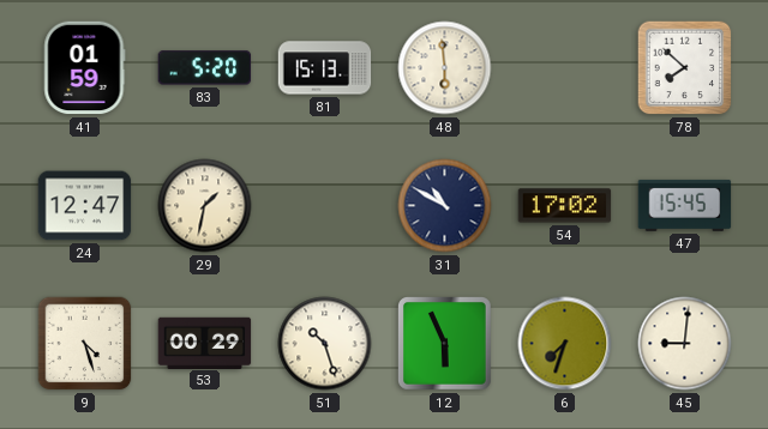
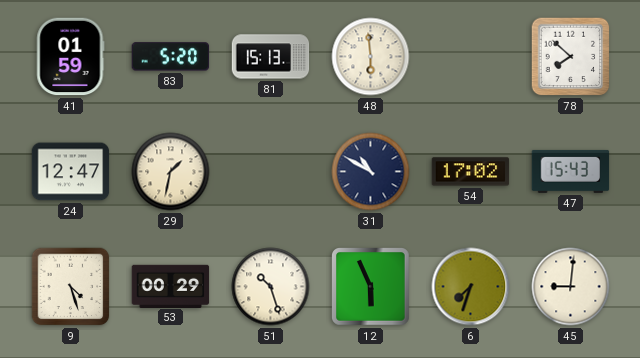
47: 15:45 -> 15:43 (571, 171)
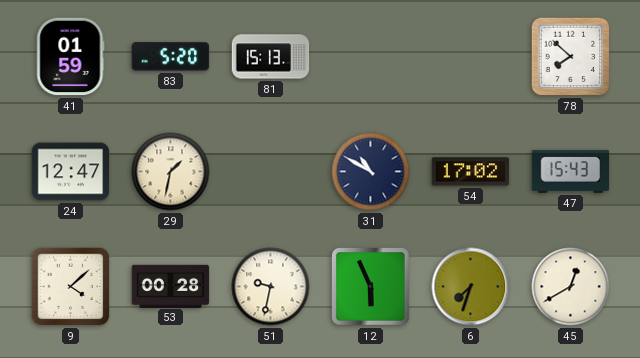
48: 5:59 -> none (371, 57)
9: 4:27 -> 4:08 (71, 287)
53: 00:29 -> 00:28 (171, 286)
51: 10:27 -> 9:32 (271, 287)
45: 9:01 -> 12:40 (571, 287)
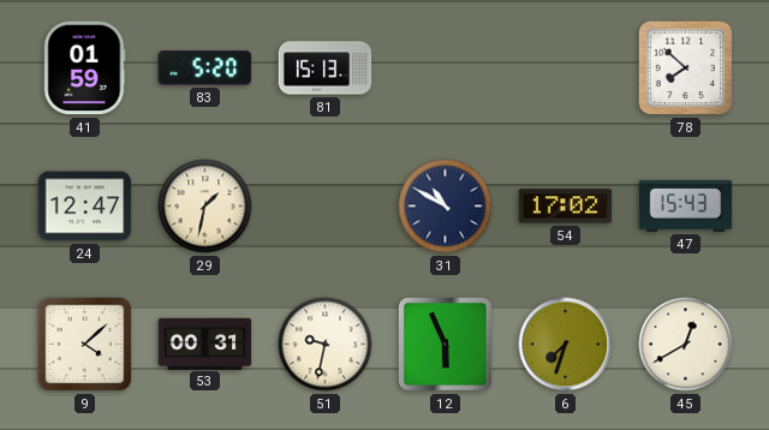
53: 00:28 -> 00:31 (205, 344)
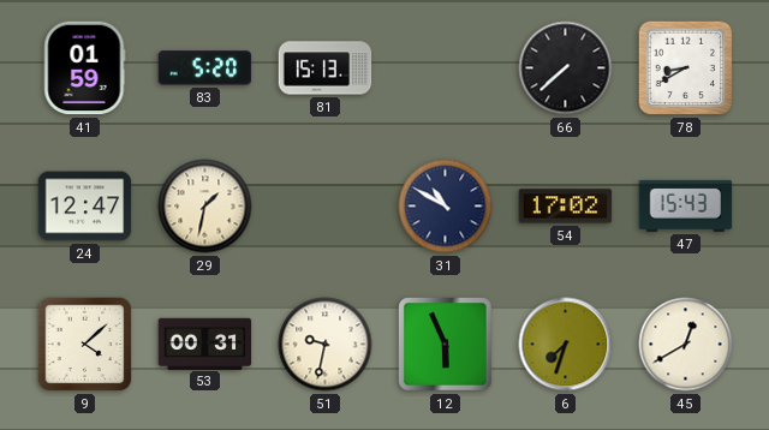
66: none -> 7:38 (566, 68)
78: 7:52 -> 8:40 (686, 68)
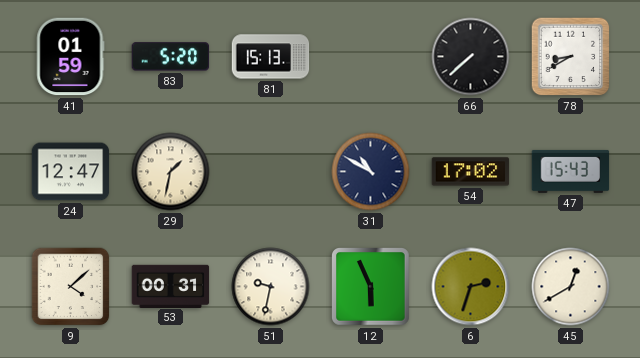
6: 7:33 -> 2:33 (471, 287)
